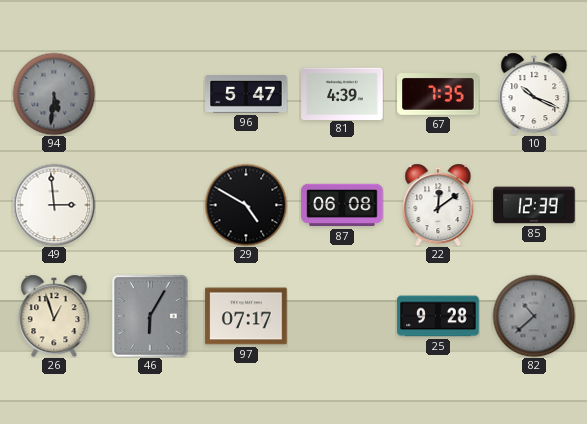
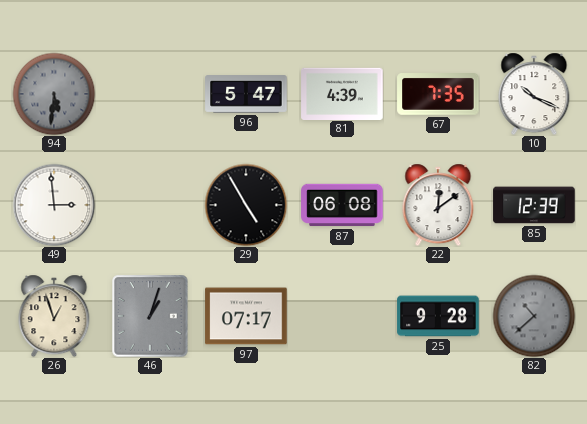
29: 4:50 -> 4:55 (246, 205)
46: 6:05 -> 1:03 (150, 316)
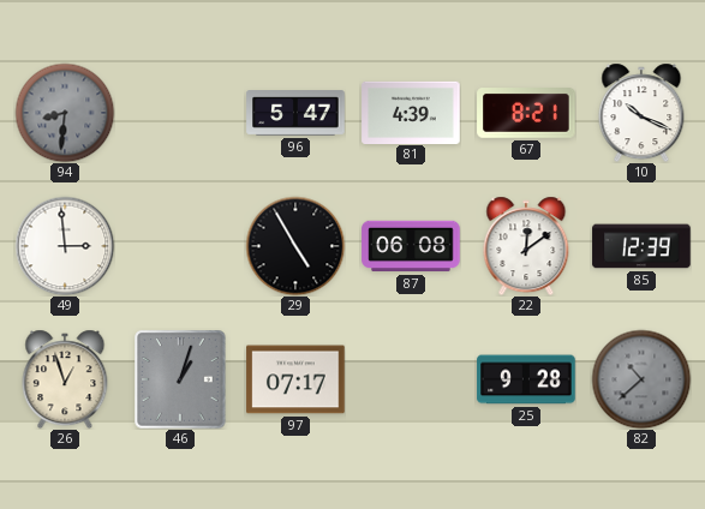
94: 5:31 -> 8:31 (65, 113)
67: 7:35 -> 8:21 (526, 114)
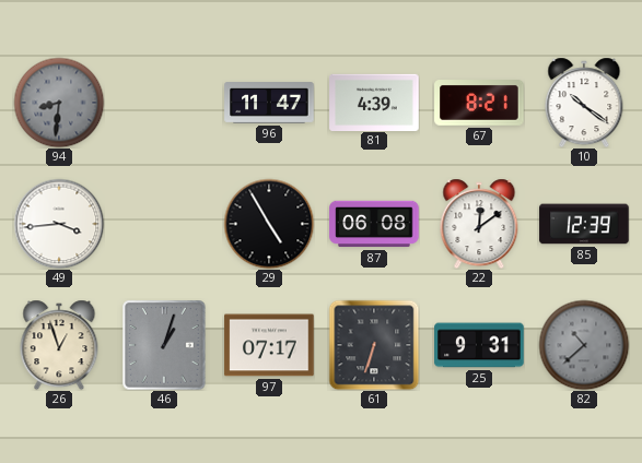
96: 5:47 -> 11:47 (269, 103)
10: 10:19 -> 10:21 (584, 103)
49: 2:59 -> 3:44 (59, 224)
61: none -> 6:33 (374, 345)
25: 9:28 -> 9:31 (479, 345)
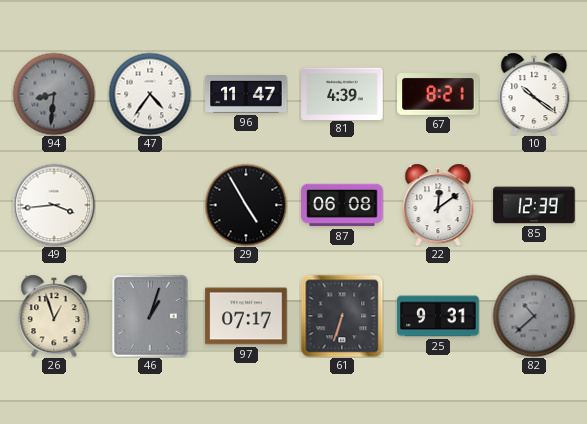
47: none -> 4:36 (150, 94)
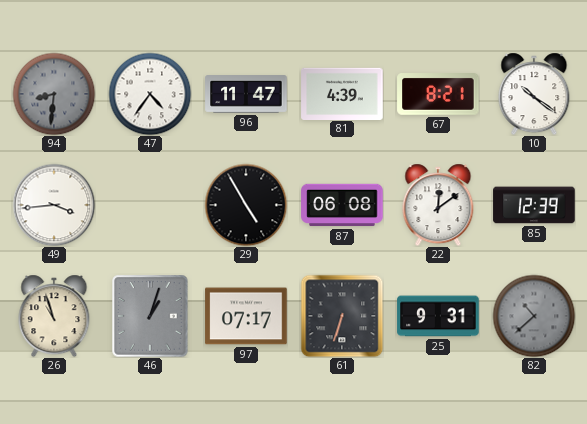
26: 12:57 -> 10:57 (54, 316)
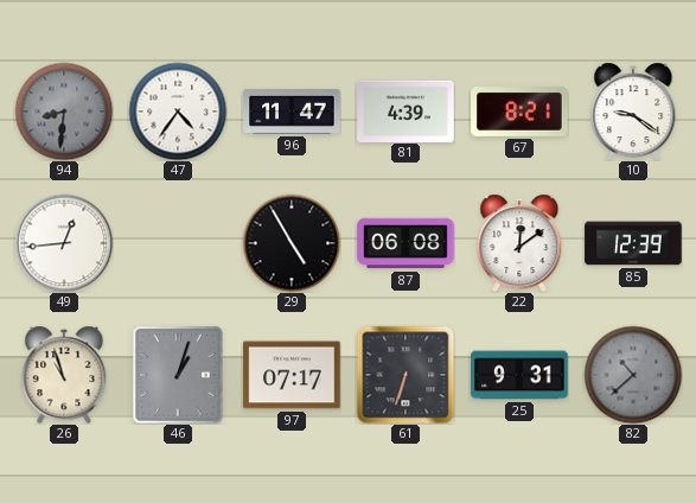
10: 10:21 -> 9:21 (633, 112)
49: 3:44 -> 12:44 (64, 243)
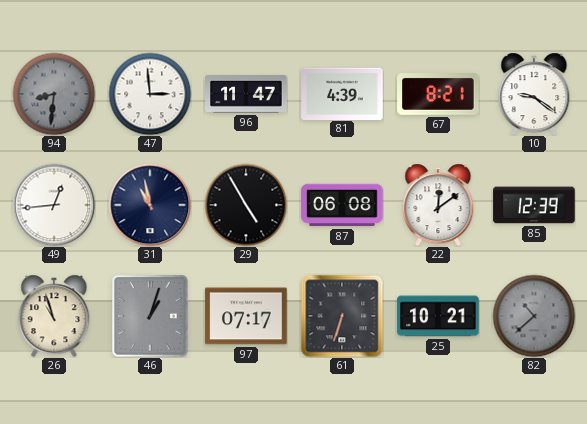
47: 4:36 -> 2:59 (150, 94)
31: none -> 10:58 (150, 205)
25: 9:31 -> 10:21 (438, 316)
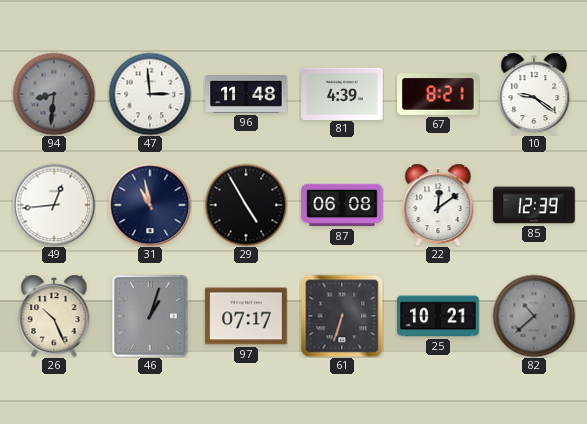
96: 11:47 -> 11:48 (246, 94)
26: 10:57 -> 10:26 (54, 316)
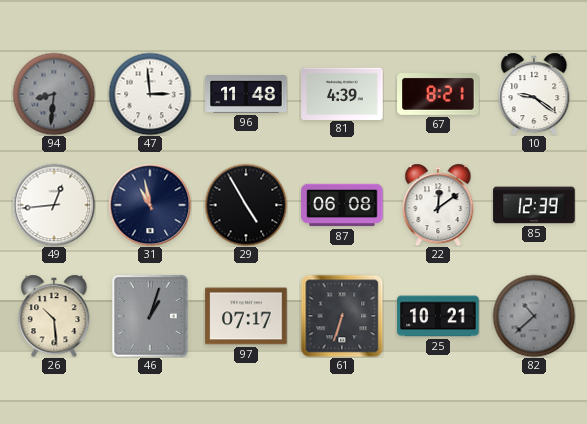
26: 10:26 -> 10:29 (54, 316)
